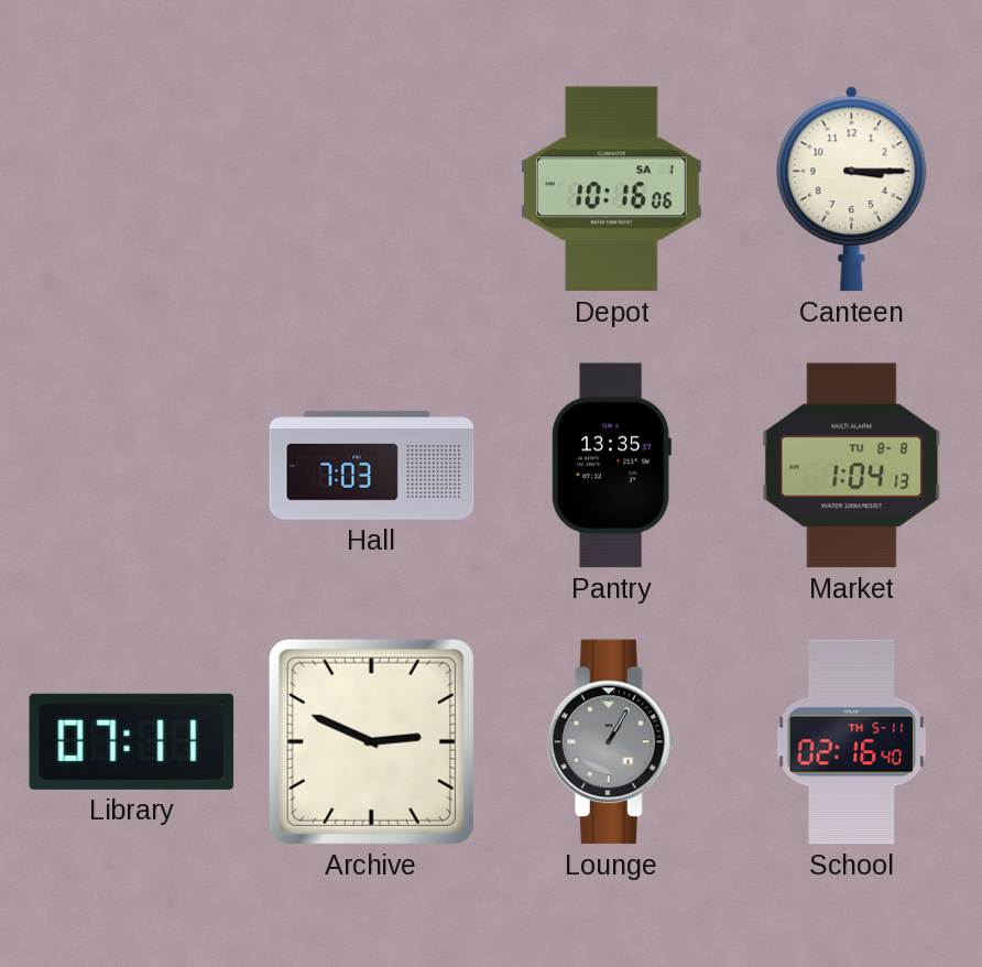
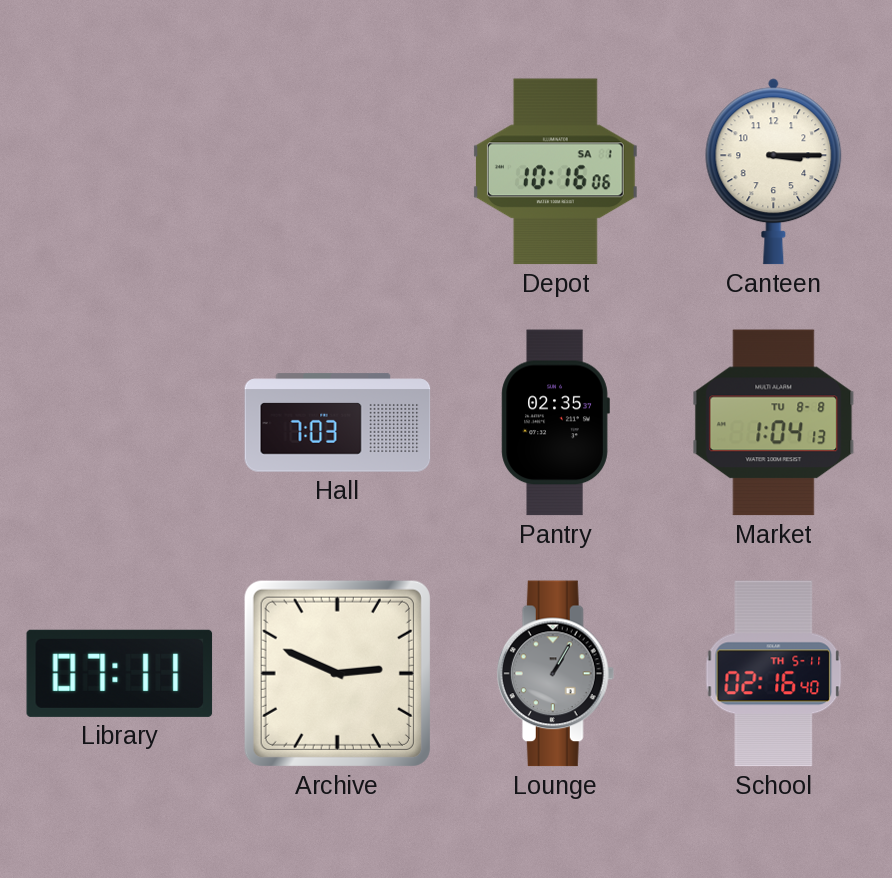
Pantry: 13:35 -> 02:35 (555, 423)
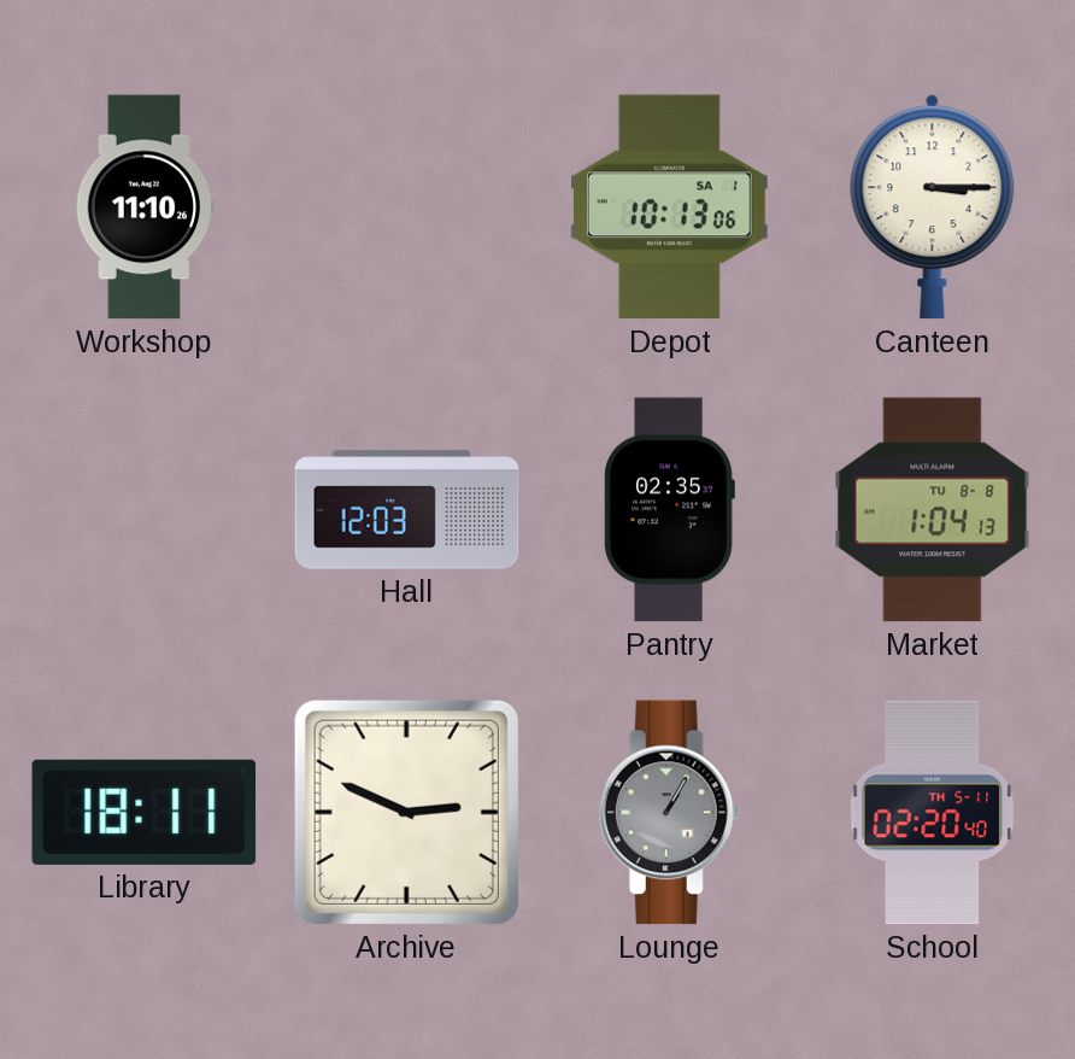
Workshop: none -> 11:10 (145, 207)
Depot: 10:16 -> 10:13 (669, 207)
Hall: 7:03 -> 12:03 (407, 510)
Library: 07:11 -> 18:11 (145, 812)
School: 02:16 -> 02:20 (933, 813)
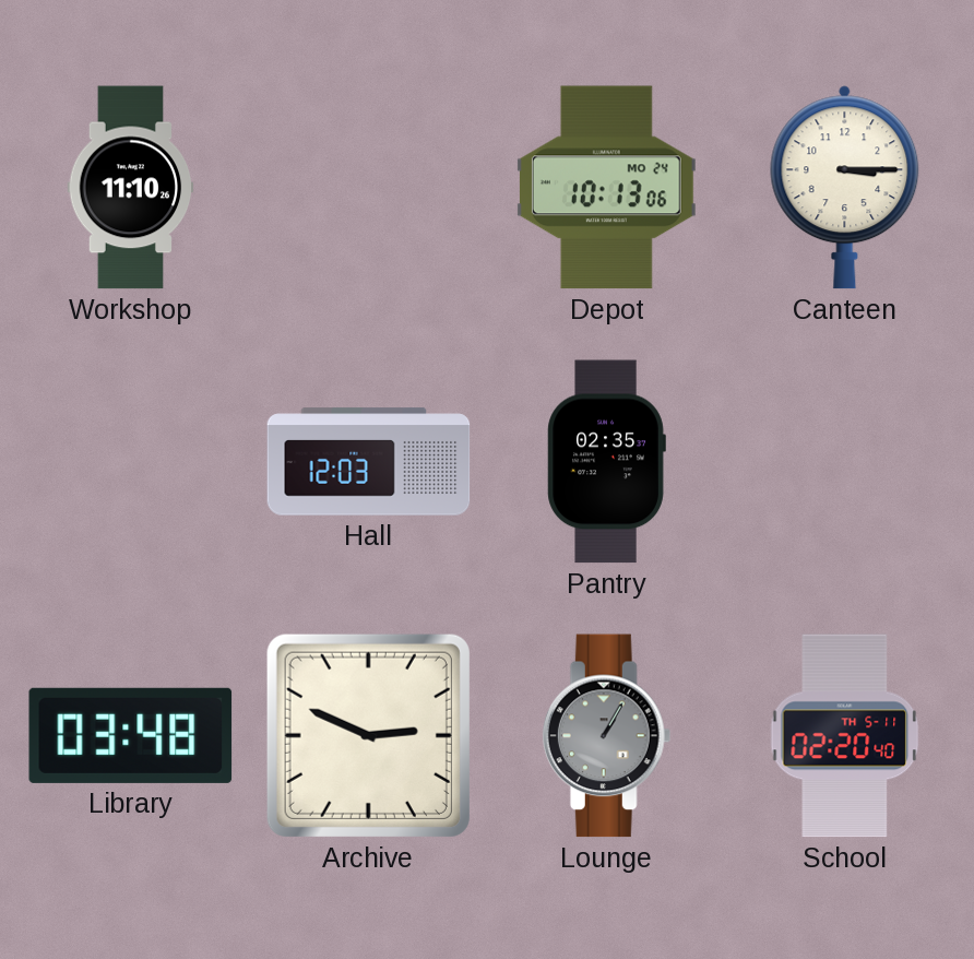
Depot date: SA 1 -> MO 24 (606, 188)
Market: 1:04 -> none (933, 510)
Library: 18:11 -> 03:48 (131, 735)
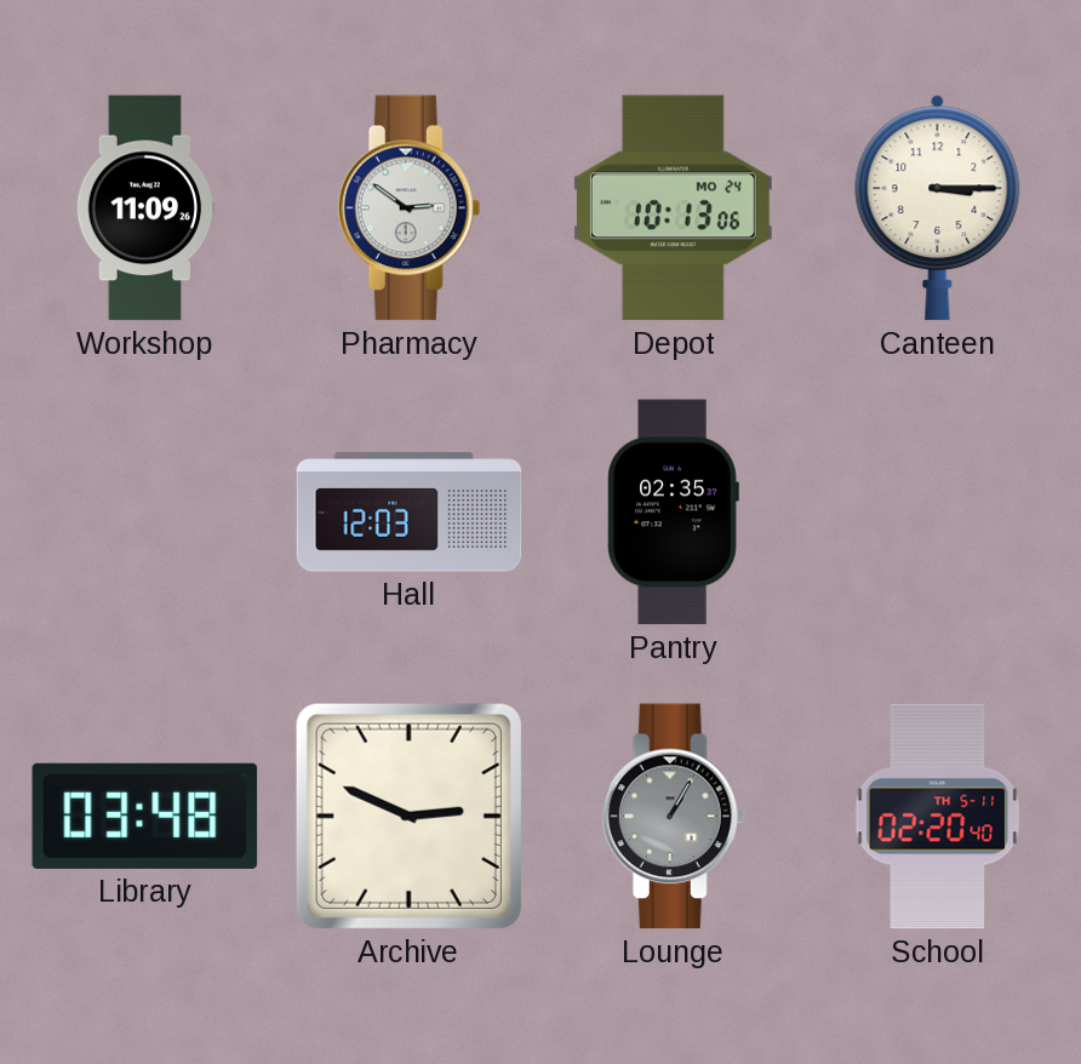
Workshop: 11:10 -> 11:09 (145, 208)
Pharmacy: none -> 2:51 (410, 208)
